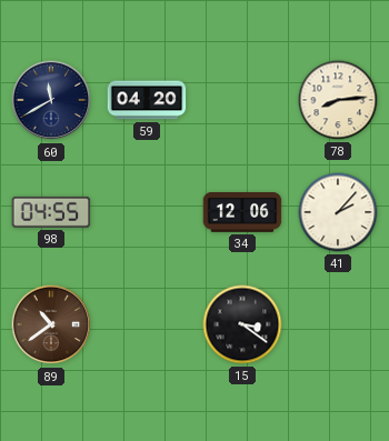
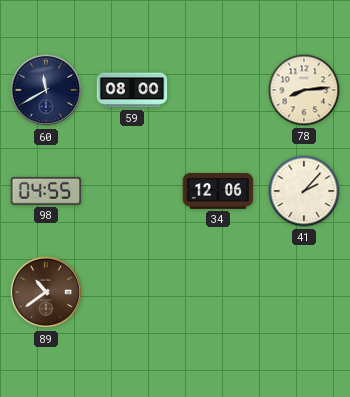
59: 04:20 -> 08:00 (132, 90)
15: 3:21 -> none (242, 324)
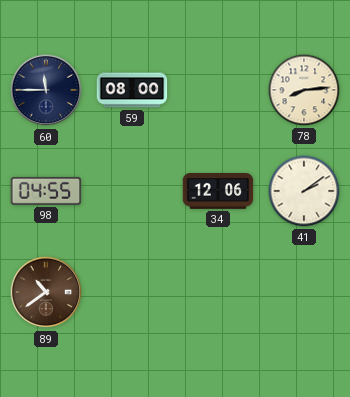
60: 11:40 -> 11:45 (46, 90)
41: 2:07 -> 2:09 (304, 191)
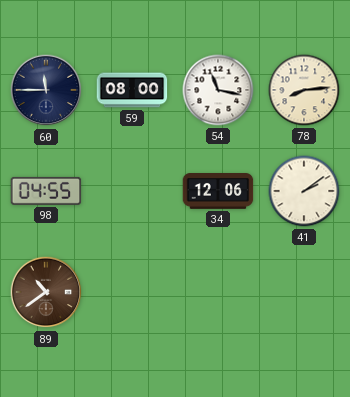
54: none -> 11:17 (218, 90)
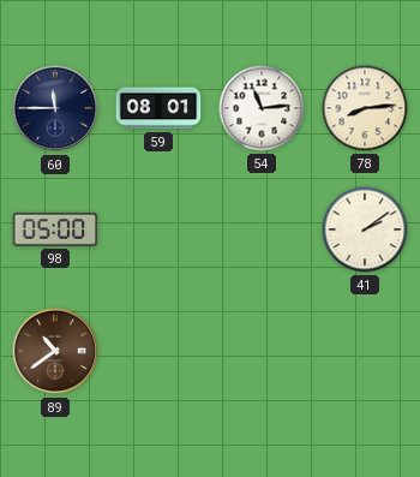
59: 08:00 -> 08:01 (158, 108)
54: 11:17 -> 11:14 (262, 108)
98: 04:55 -> 05:00 (55, 229)
34: 12:06 -> none (218, 192)
